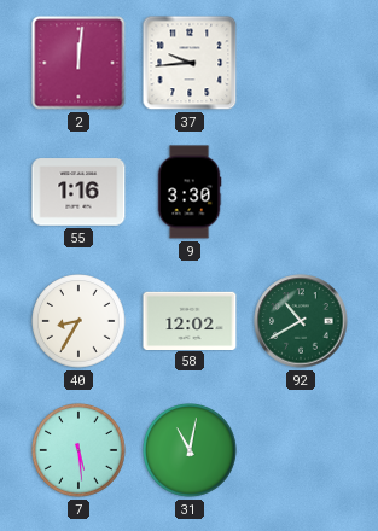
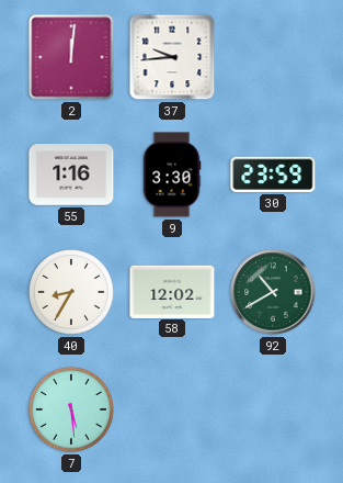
30: none -> 23:59 (273, 175)
31: 11:02 -> none (190, 450)
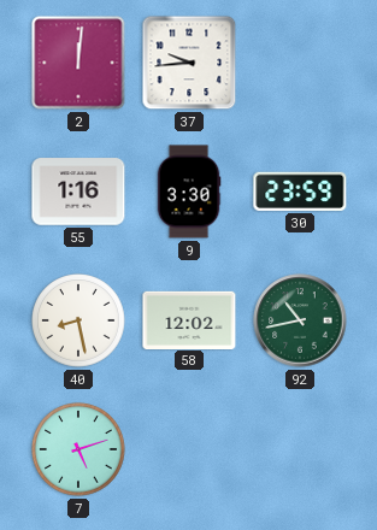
40: 8:35 -> 8:28 (78, 320)
92: 10:40 -> 10:43 (300, 320)
7: 5:29 -> 5:12 (78, 449)
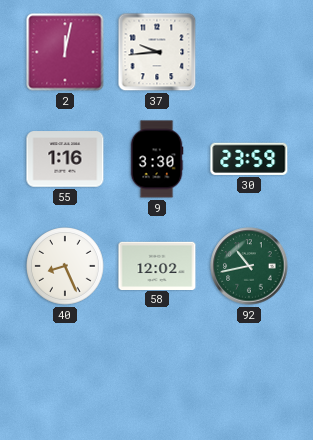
2: 12:01 -> 12:02 (65, 52)
40: 8:28 -> 8:26 (65, 266)
7: 5:12 -> none (78, 449)
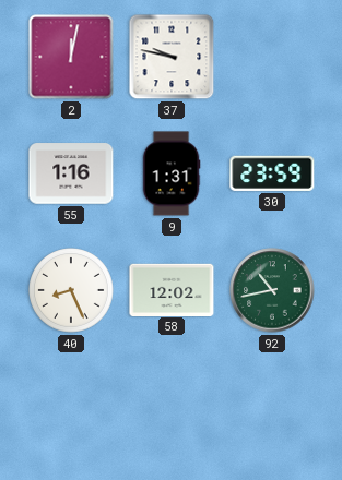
37: 9:44 -> 9:47 (172, 57)
9: 3:30 -> 1:31 (172, 173)
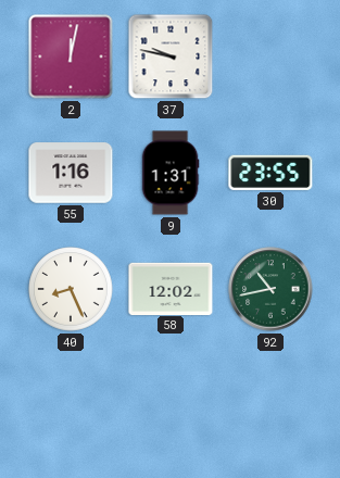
30: 23:59 -> 23:55 (270, 173)
